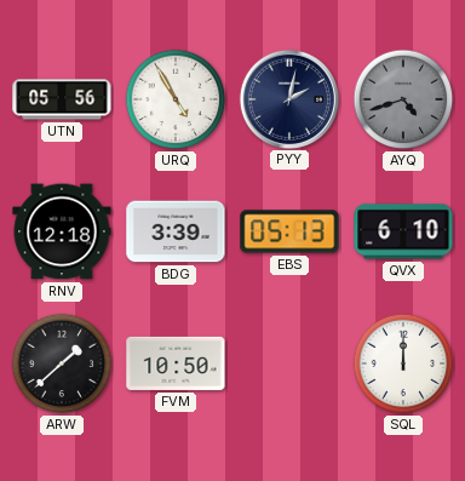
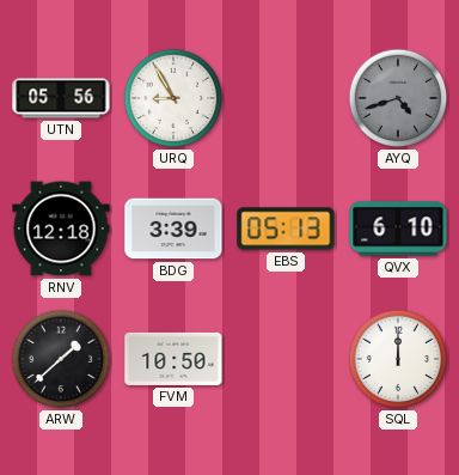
URQ: 4:55 -> 8:55 (173, 98)
PYY: 2:02 -> none (288, 98)
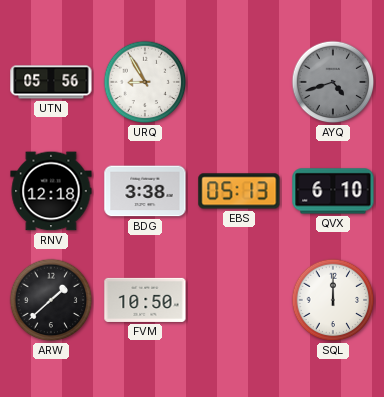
BDG: 3:39 -> 3:38 (145, 191)
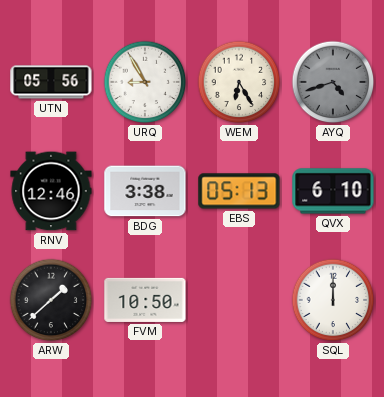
WEM: none -> 6:25 (239, 82)
RNV: 12:18 -> 12:46 (51, 191)
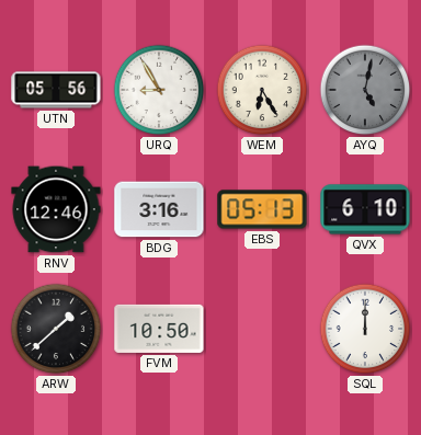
AYQ: 4:42 -> 5:02 (365, 90)
BDG: 3:38 -> 3:16 (159, 209)
